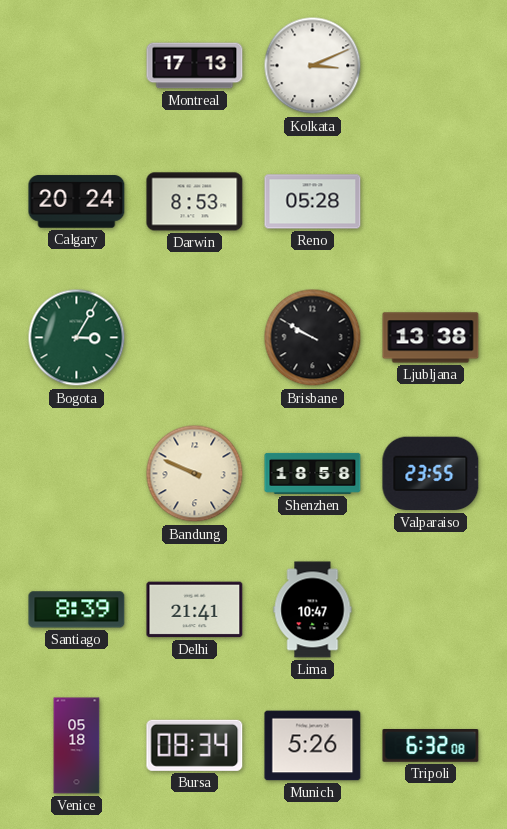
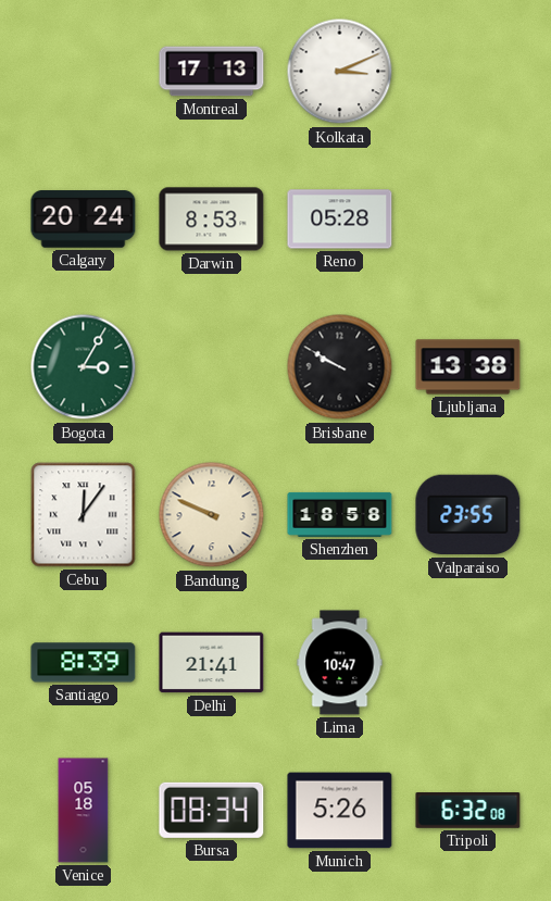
Cebu: none -> 12:06 (84, 515)
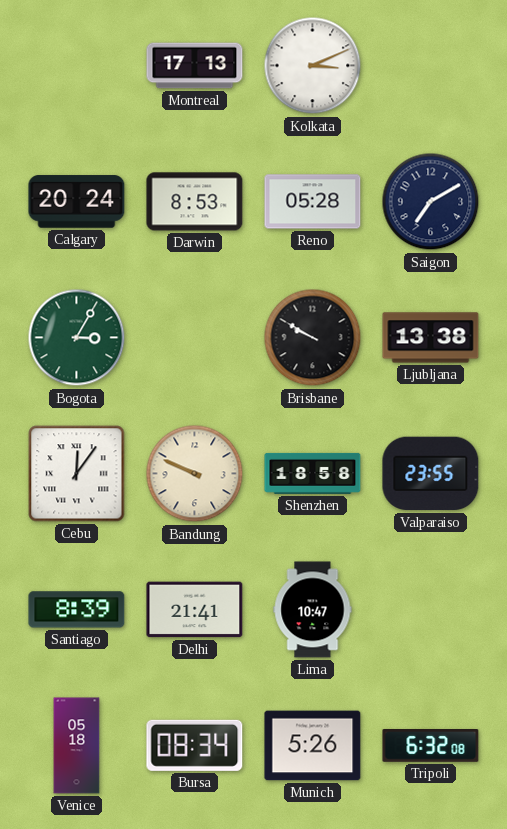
Saigon: none -> 7:10 (431, 202)
